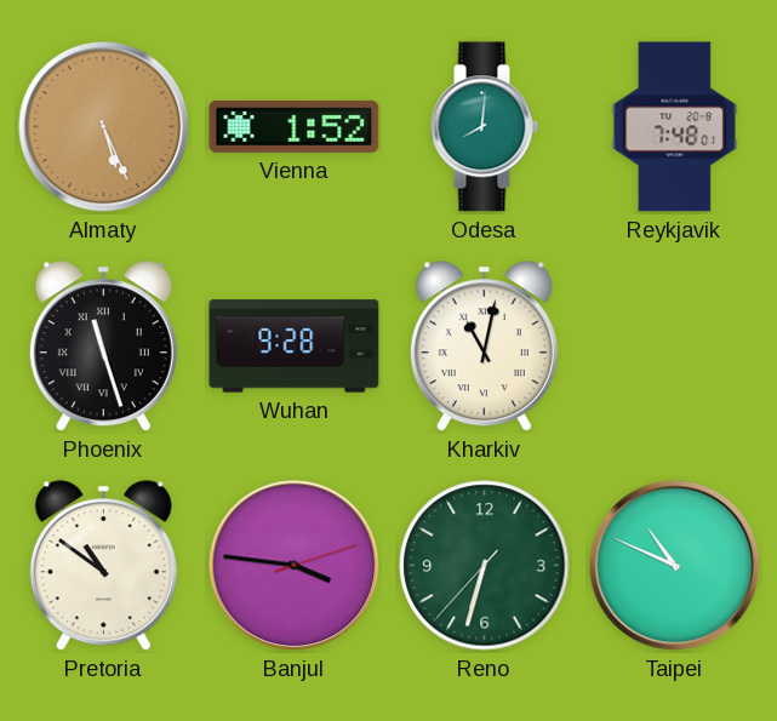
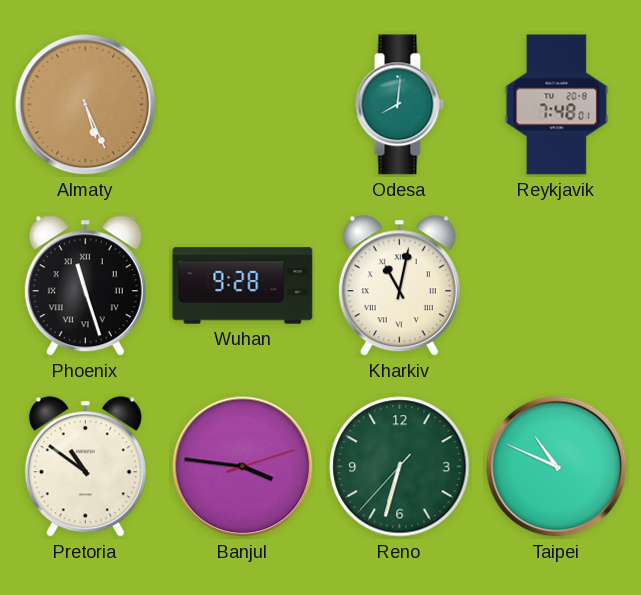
Vienna: 1:52 -> none (295, 126)
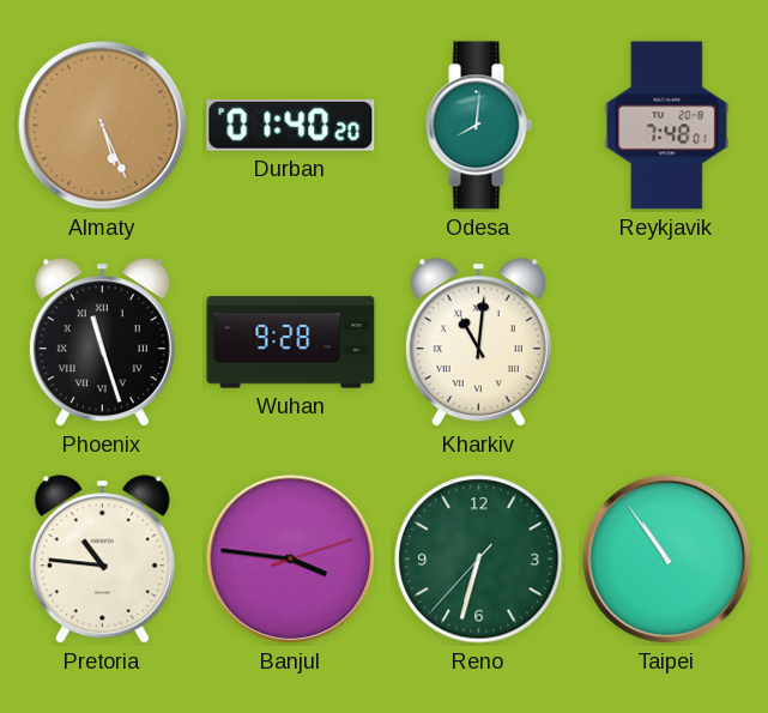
Durban: none -> 01:40 (291, 125)
Kharkiv: 11:02 -> 11:01 (478, 343)
Pretoria: 10:51 -> 10:46 (102, 560)
Taipei: 10:49 -> 10:54 (667, 560)
